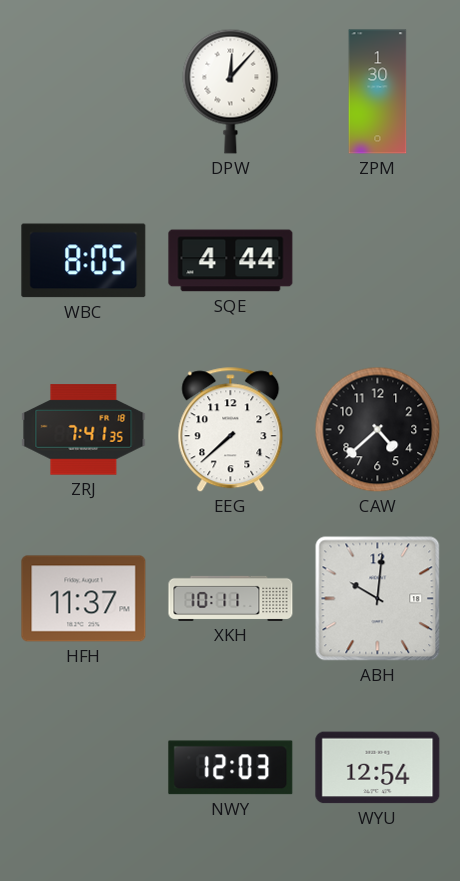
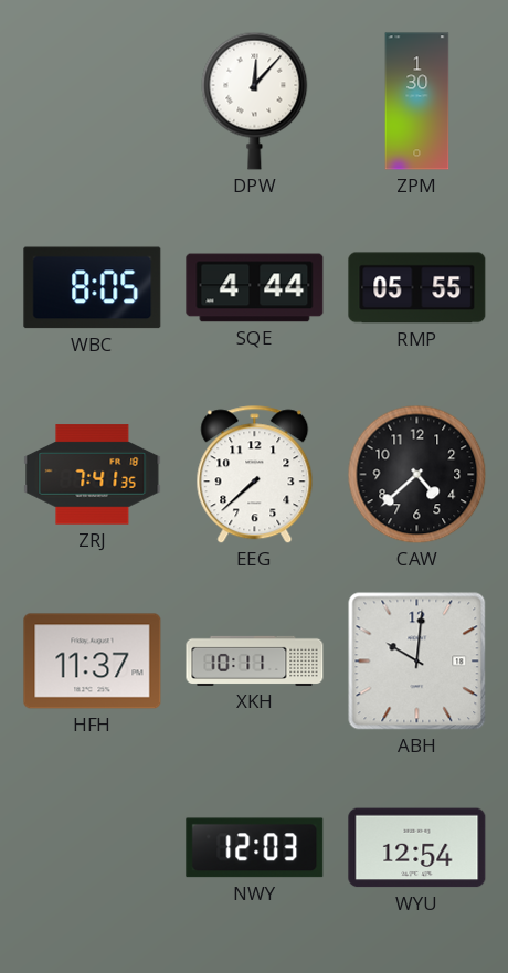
RMP: none -> 05:55 (417, 288)
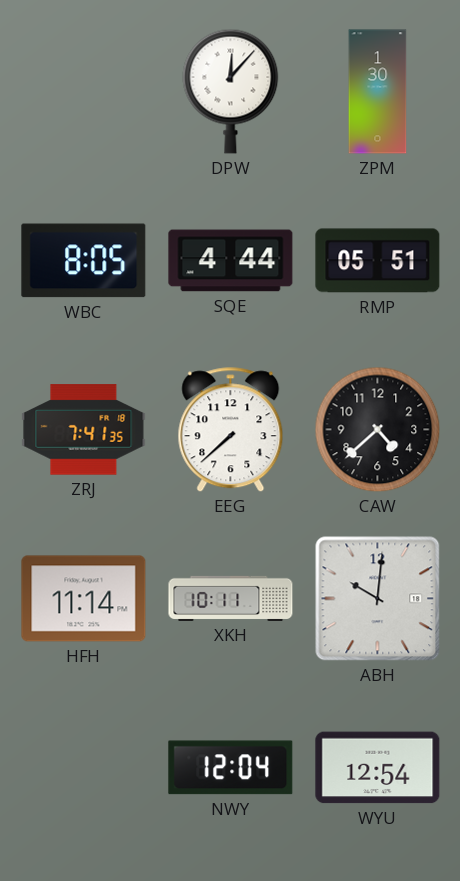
RMP: 05:55 -> 05:51 (378, 261)
HFH: 11:37 -> 11:14 (84, 599)
NWY: 12:03 -> 12:04 (231, 768)
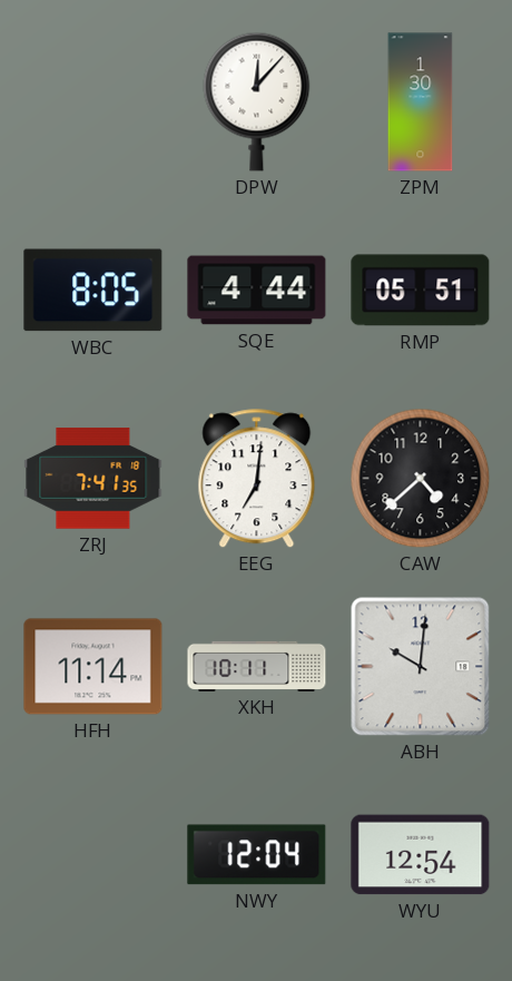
EEG: 7:38 -> 7:01 (257, 479)
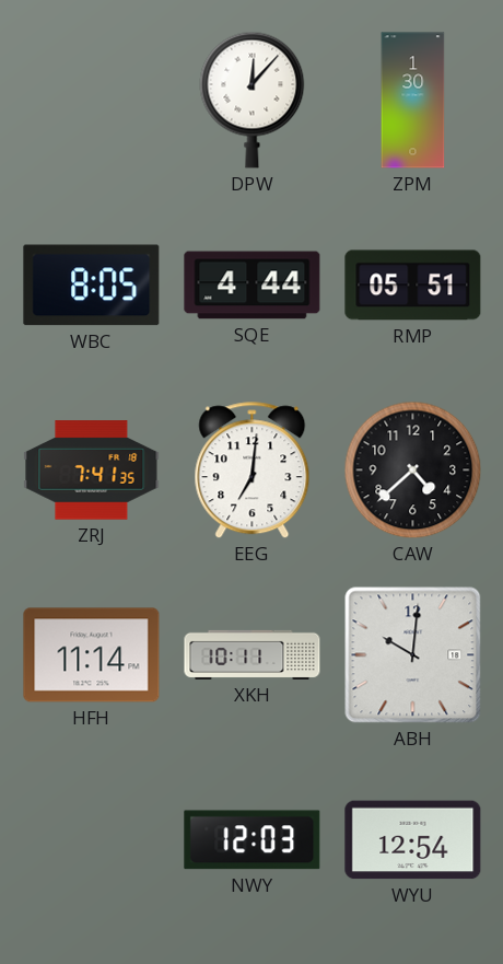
NWY: 12:04 -> 12:03 (253, 840)
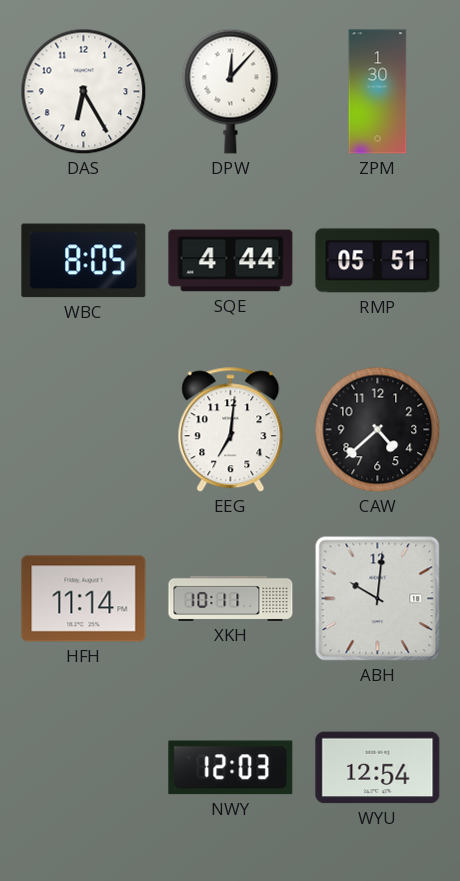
DAS: none -> 6:25 (84, 92)
ZRJ: 7:41 -> none (92, 471)
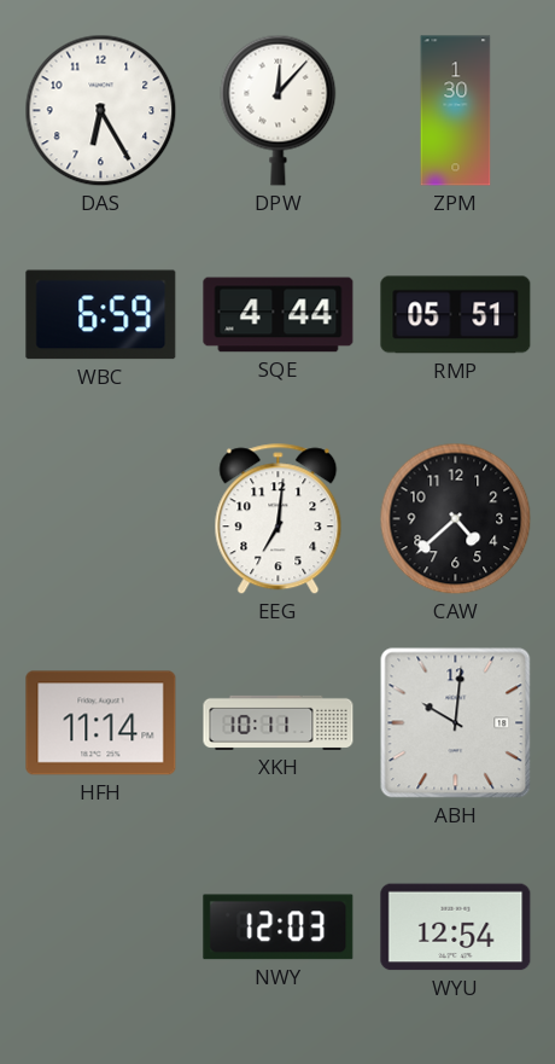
WBC: 8:05 -> 6:59 (101, 315)
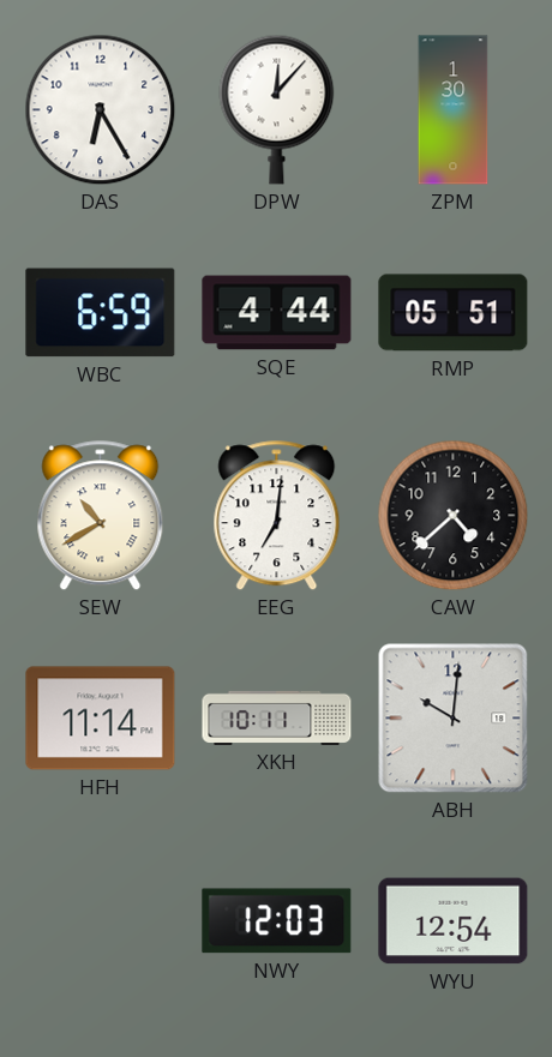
SEW: none -> 10:40 (101, 516)
